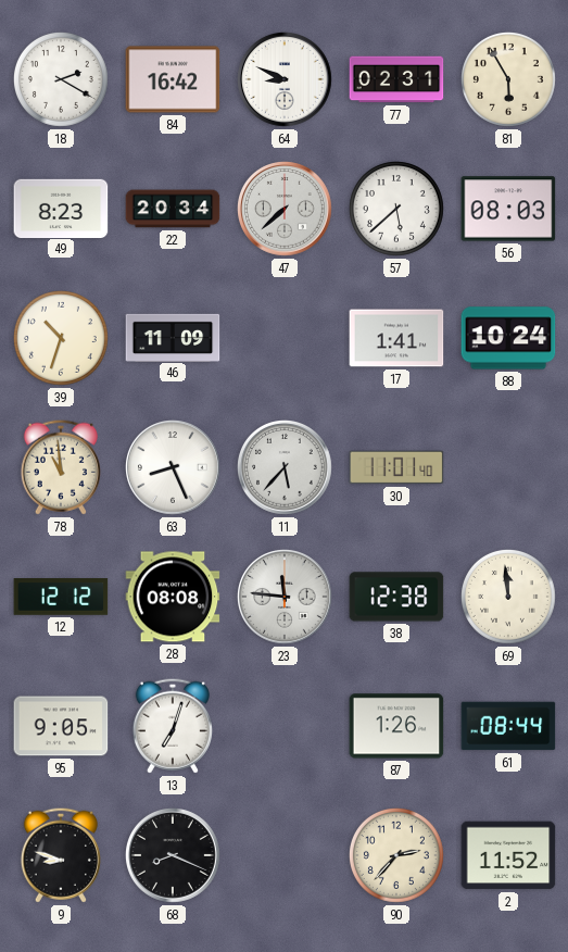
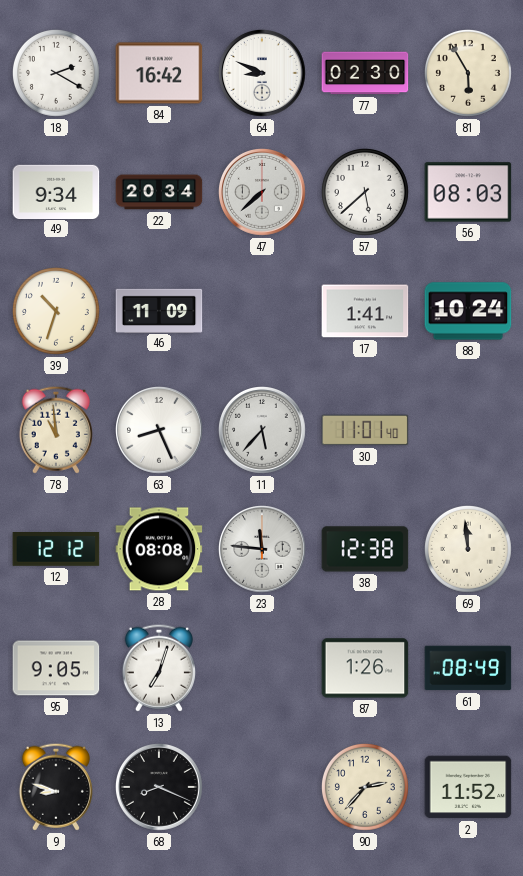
77: 02:31 -> 02:30 (365, 73)
49: 8:23 -> 9:34 (56, 191)
61: 08:44 -> 08:49 (468, 668)
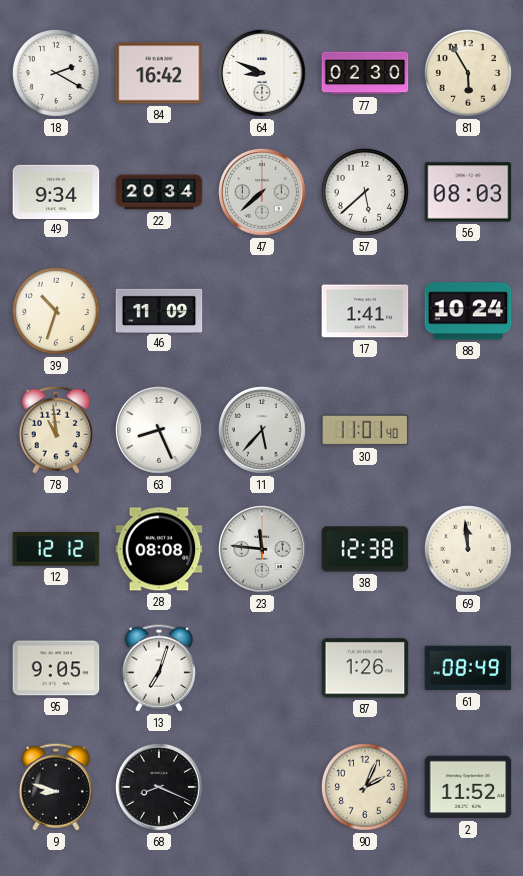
90: 2:37 -> 2:04 (365, 787)
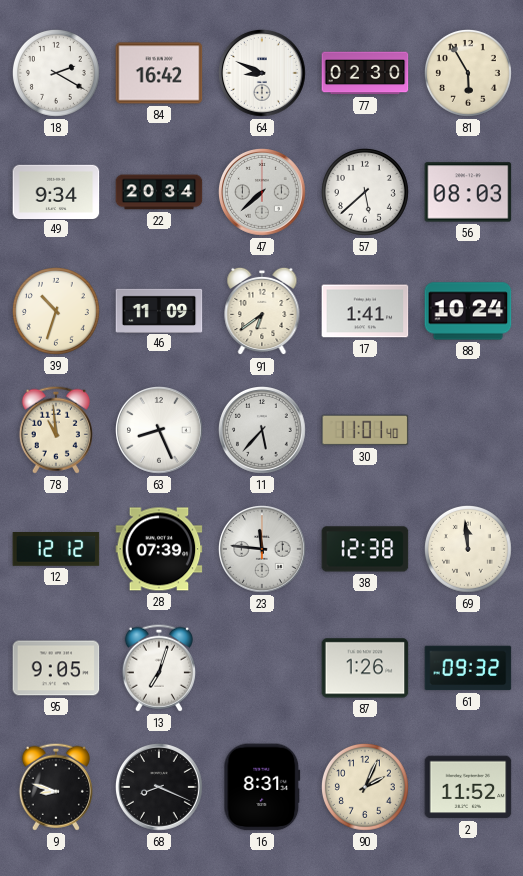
91: none -> 6:39 (262, 311)
28: 08:08 -> 07:39 (159, 549)
61: 08:49 -> 09:32 (468, 668)
16: none -> 8:31 (262, 787)
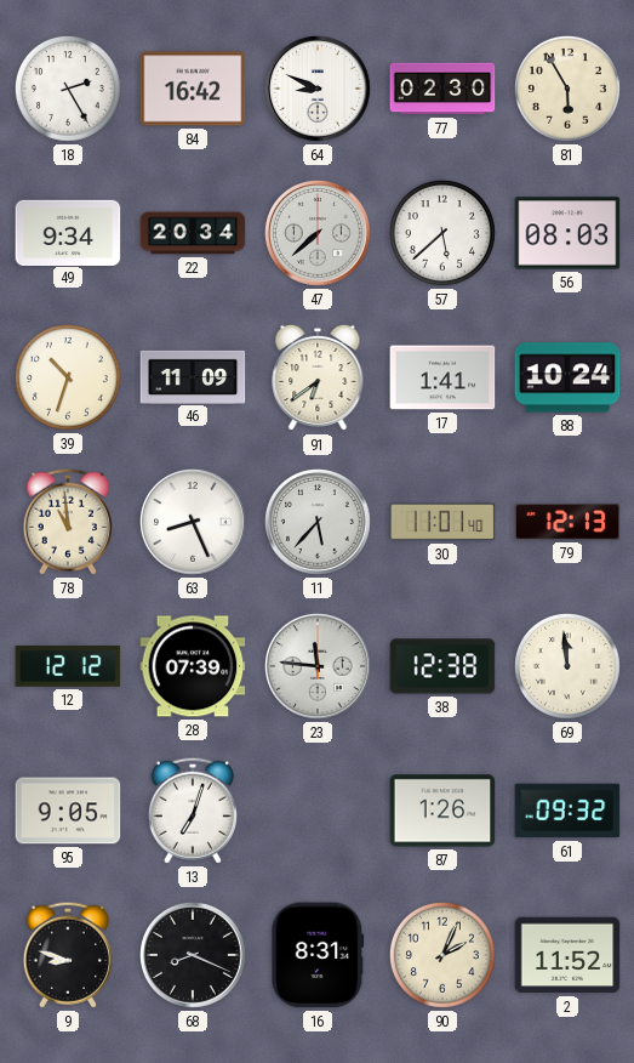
18: 2:20 -> 2:25 (68, 89)
79: none -> 12:13 (567, 522)
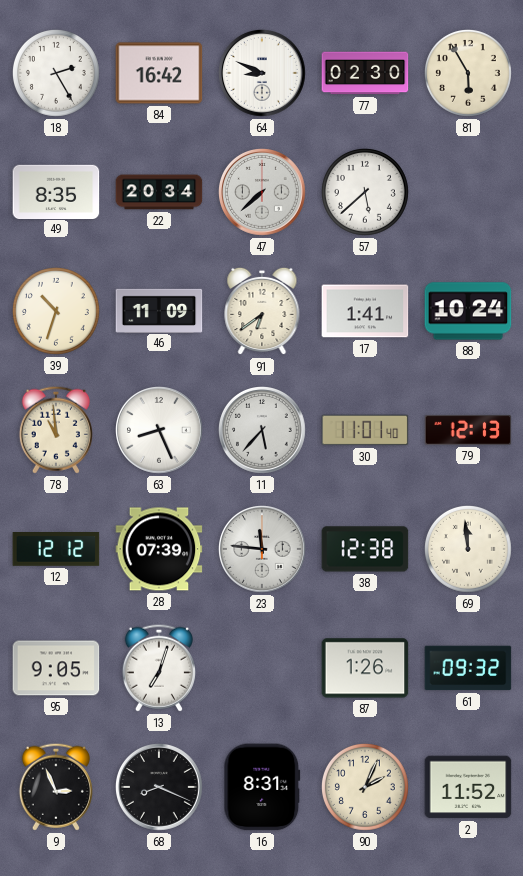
49: 9:34 -> 8:35 (56, 191)
56: 08:03 -> none (567, 233)
9: 8:48 -> 2:56 (56, 787)
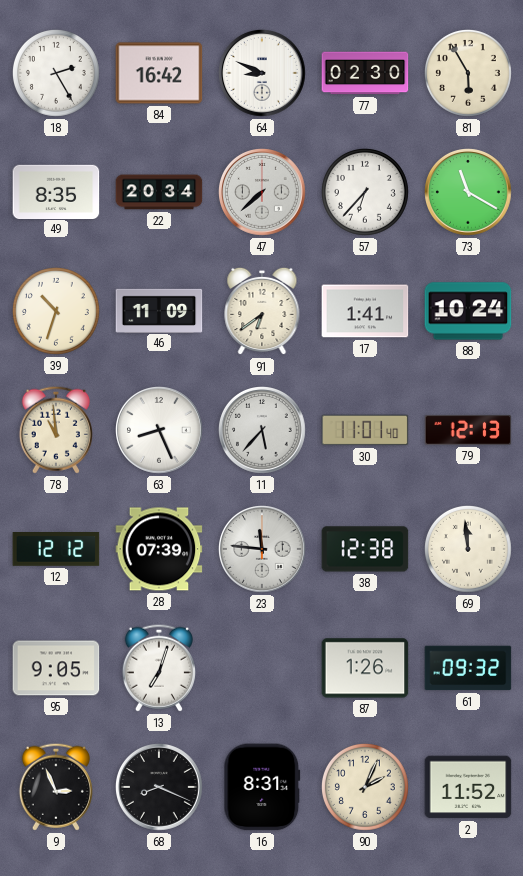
57: 5:38 -> 6:37 (365, 192)
73: none -> 11:20 (469, 193)
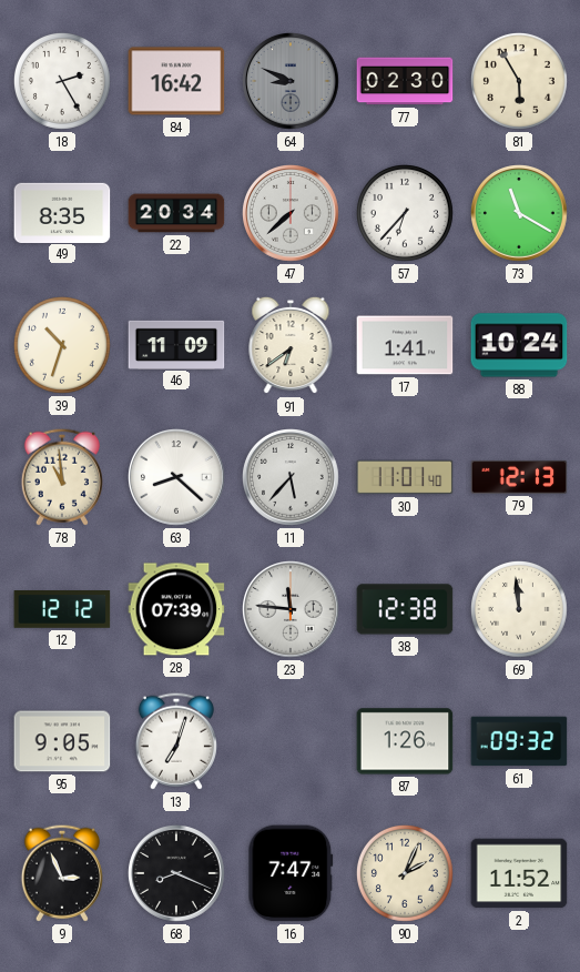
64 dial: white -> grey (292, 82)
63: 8:26 -> 8:22 (177, 478)
16: 8:31 -> 7:47 (291, 873)
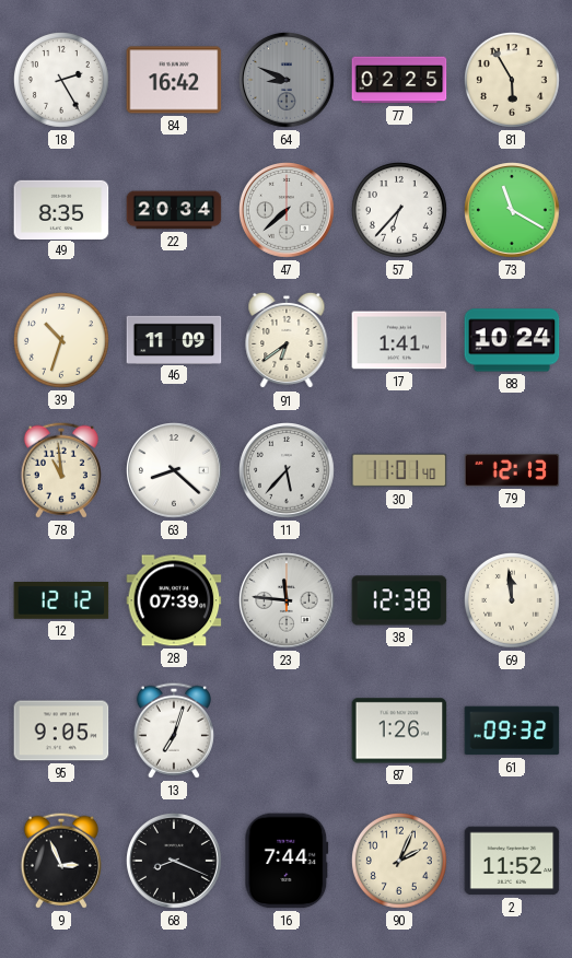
77: 02:30 -> 02:25 (399, 80)
16: 7:47 -> 7:44 (287, 861)
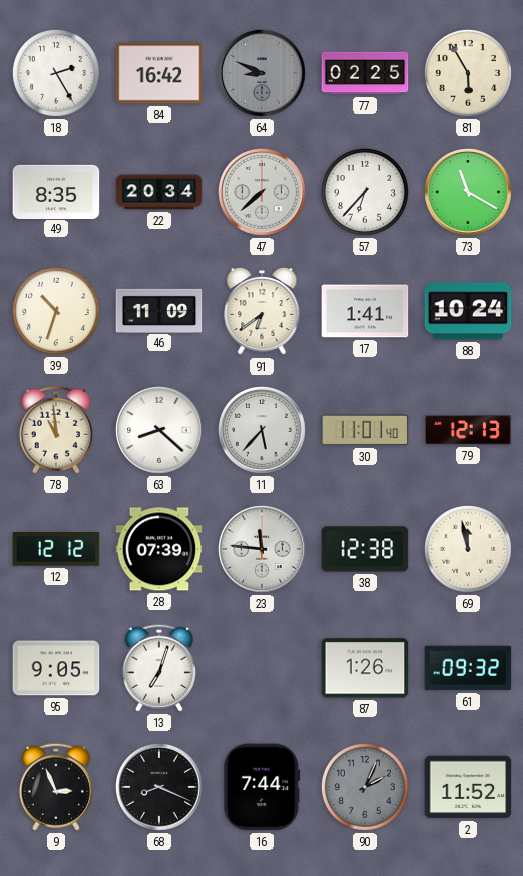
69: 11:59 -> 11:58 (468, 549)
90 dial: cream -> grey (365, 787)
